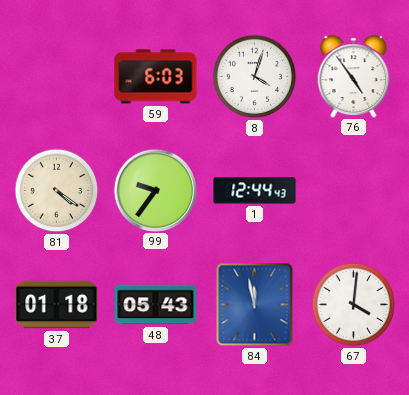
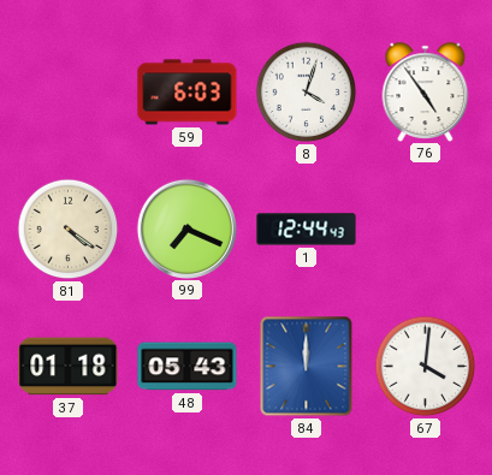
99: 9:36 -> 7:19 (186, 228)
84: 11:58 -> 12:00 (307, 367)
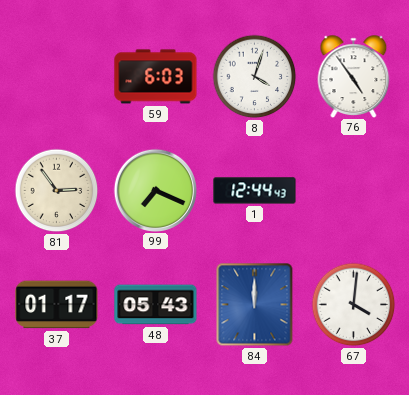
81: 4:21 -> 2:54 (57, 191)
37: 01:18 -> 01:17 (57, 305)
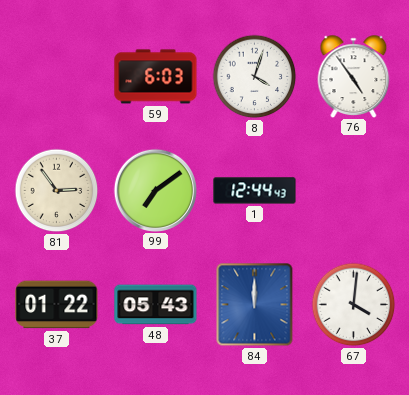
99: 7:19 -> 7:09 (155, 190)
37: 01:17 -> 01:22 (57, 305)
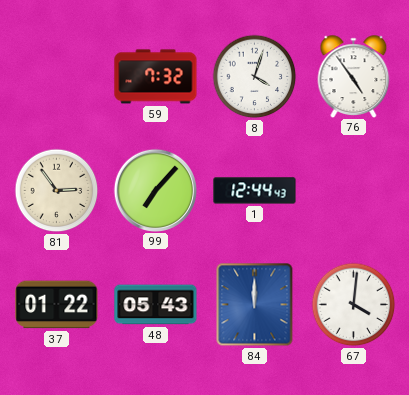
59: 6:03 -> 7:32 (156, 77)
99: 7:09 -> 7:07 (155, 190)
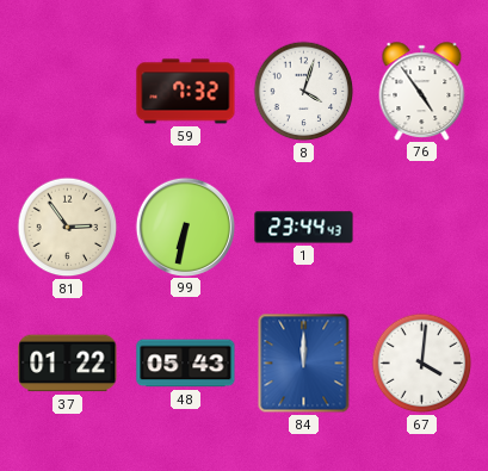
99: 7:07 -> 6:32 (185, 227)
1: 12:44 -> 23:44 (304, 228)
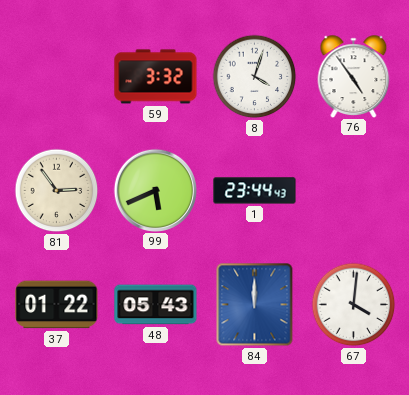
59: 7:32 -> 3:32 (156, 77)
99: 6:32 -> 5:41 (155, 190)
